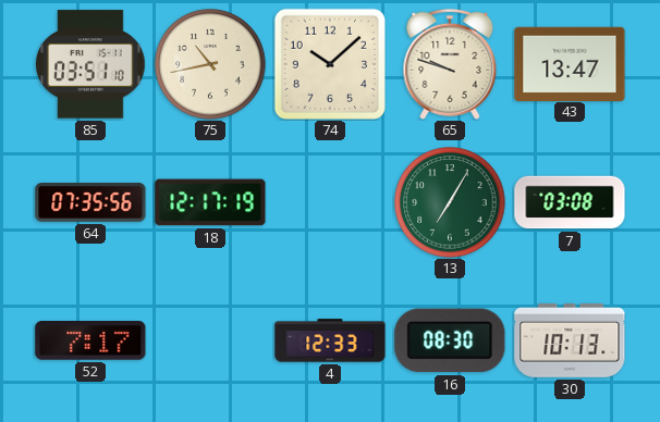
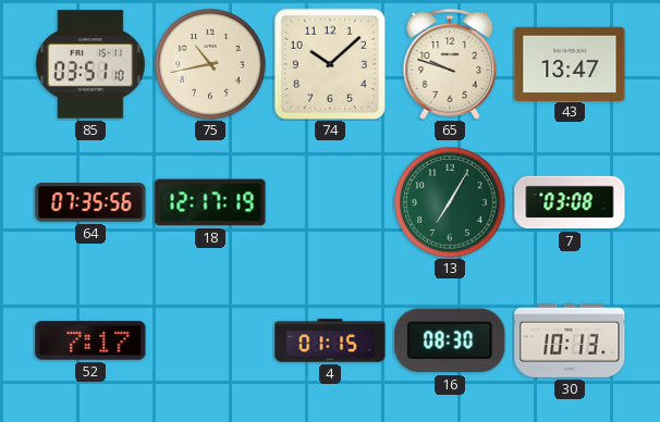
4: 12:33 -> 01:15 (330, 340)
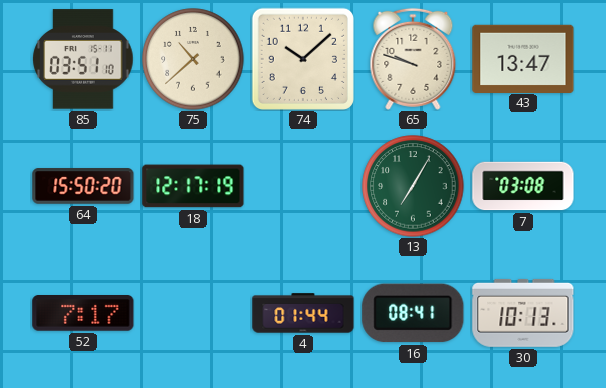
75: 10:43 -> 10:38 (193, 59)
64: 07:35 -> 15:50 (83, 186)
4: 01:15 -> 01:44 (303, 313)
16: 08:30 -> 08:41 (413, 313)
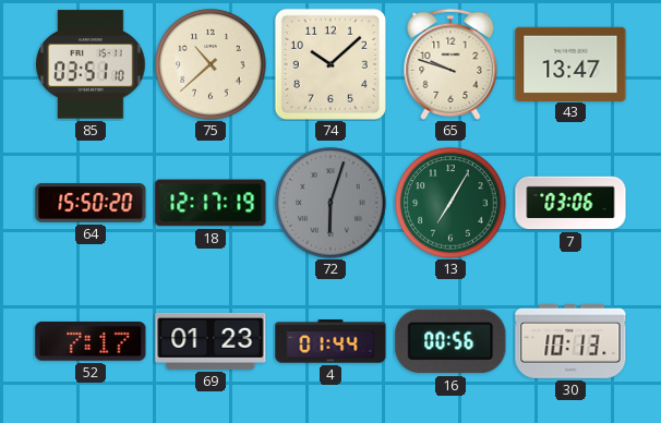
72: none -> 6:03 (330, 203)
7: 03:08 -> 03:06 (570, 203)
69: none -> 01:23 (211, 341)
16: 08:41 -> 00:56 (450, 341)
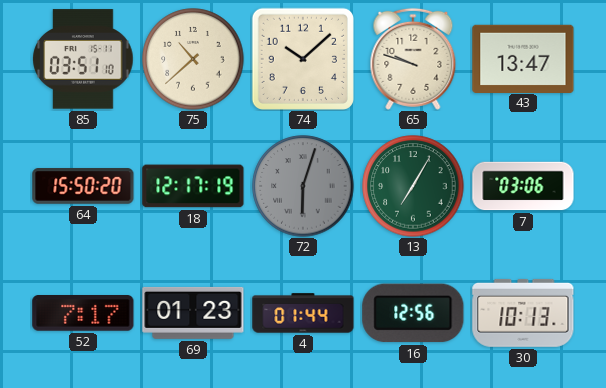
16: 00:56 -> 12:56 (413, 313)
